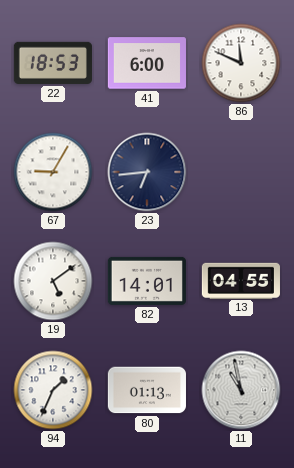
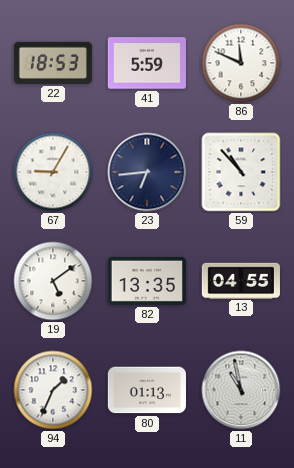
41: 6:00 -> 5:59 (147, 63)
59: none -> 10:53 (241, 172)
82: 14:01 -> 13:35 (147, 281)
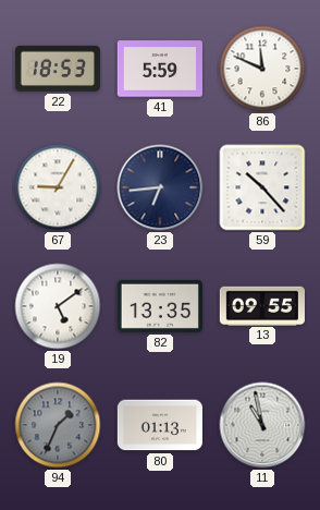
59: 10:53 -> 10:23 (262, 187)
13: 04:55 -> 09:55 (262, 305)
94 dial: white -> grey (58, 425)
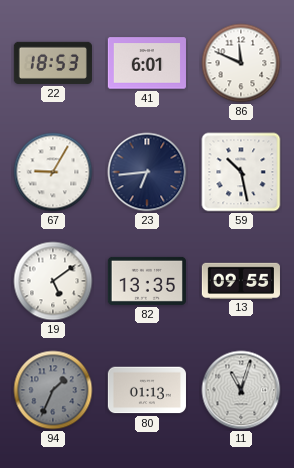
41: 5:59 -> 6:01 (147, 63)
59: 10:23 -> 10:28 (241, 172)
11: 10:58 -> 11:03 (241, 390)
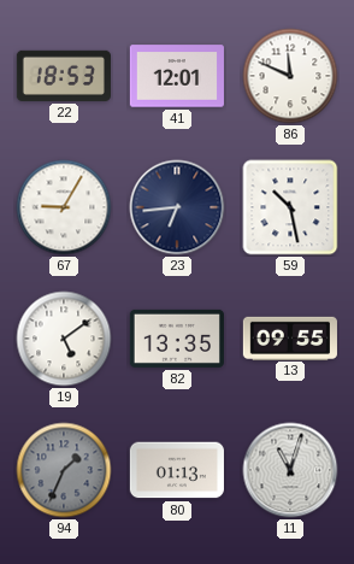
41: 6:01 -> 12:01 (177, 76)
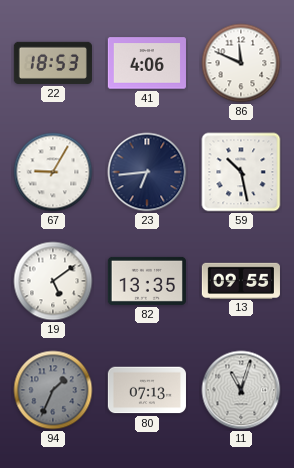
41: 12:01 -> 4:06 (147, 63)
80: 01:13 -> 07:13 (147, 390)
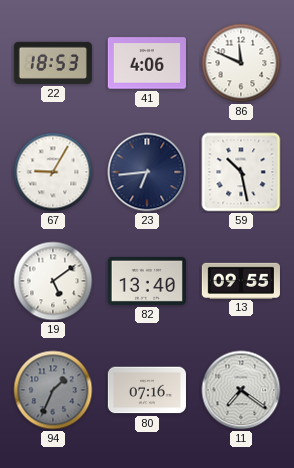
82: 13:35 -> 13:40 (147, 281)
80: 07:13 -> 07:16 (147, 390)
11: 11:03 -> 7:21 (241, 390)
